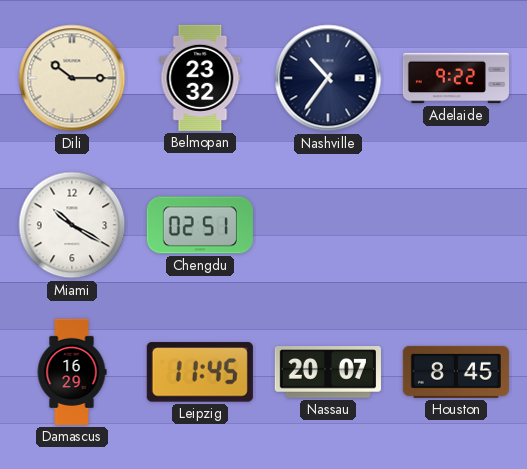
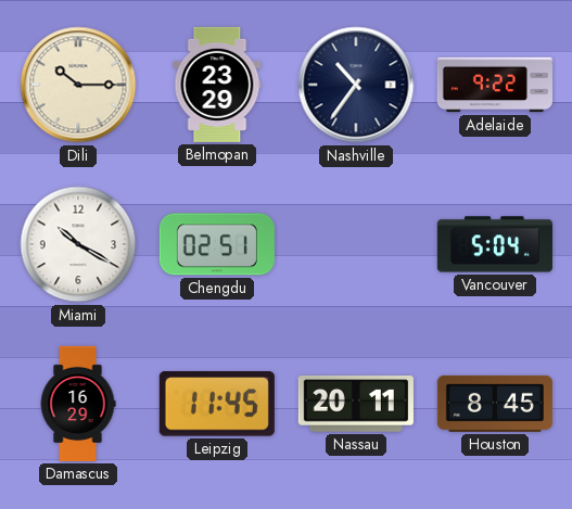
Belmopan: 23:32 -> 23:29 (217, 85)
Vancouver: none -> 5:04 (495, 244)
Nassau: 20:07 -> 20:11 (356, 404)
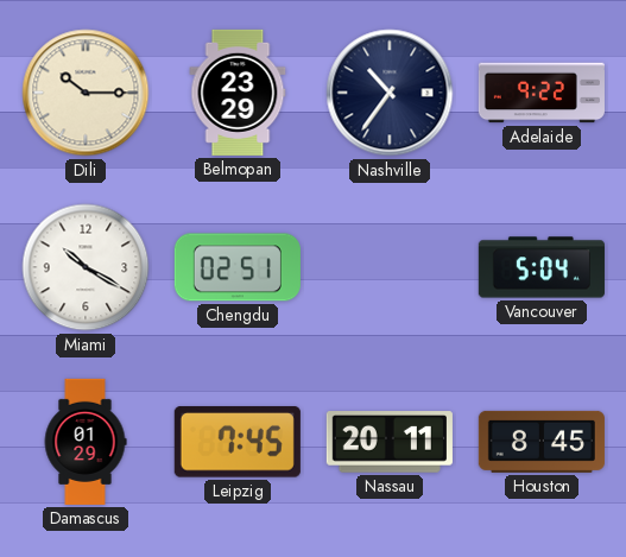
Damascus: 16:29 -> 01:29 (86, 442)
Leipzig: 11:45 -> 7:45 (238, 442)
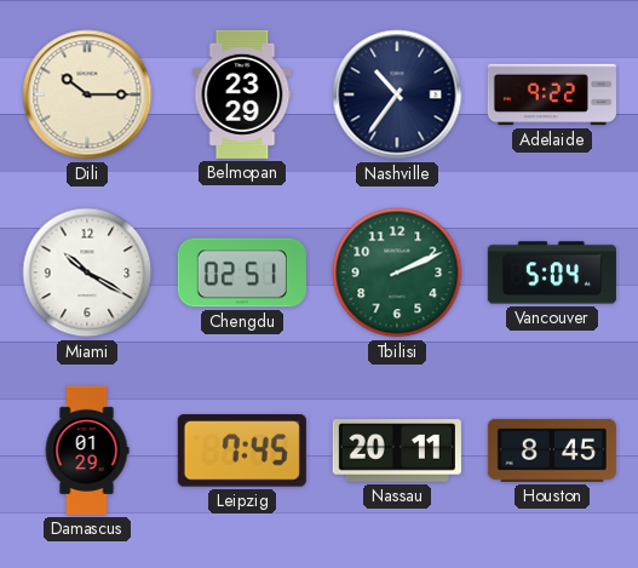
Tbilisi: none -> 2:11 (397, 272)
